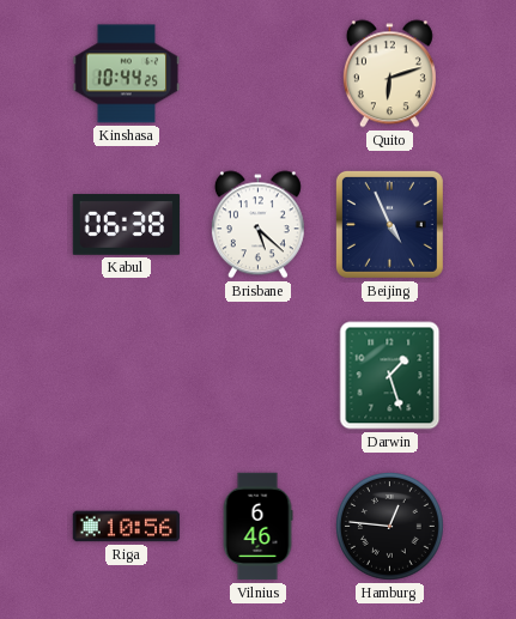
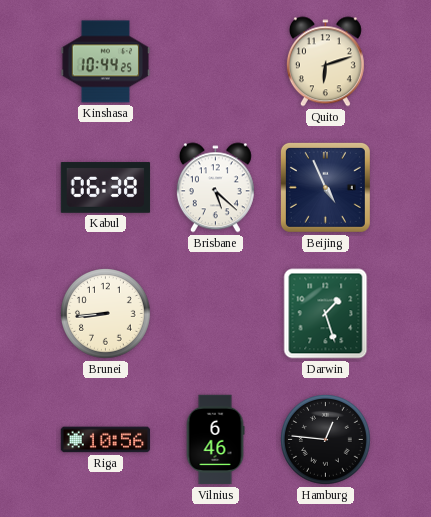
Brunei: none -> 8:44 (106, 314)
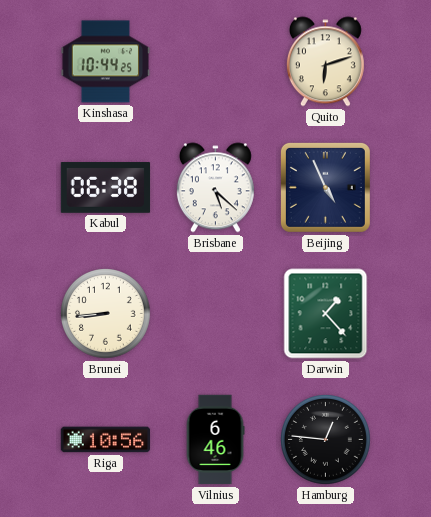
Darwin: 1:27 -> 1:23 (326, 314)
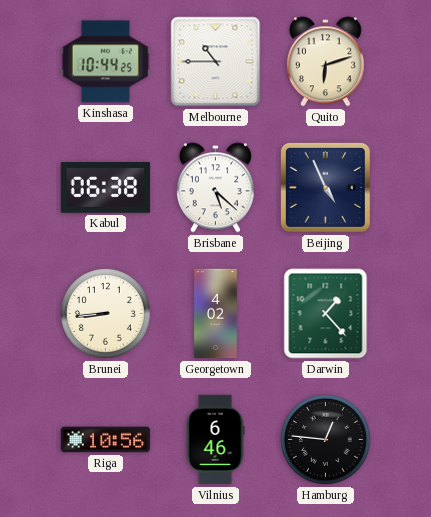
Melbourne: none -> 10:45 (216, 62)
Georgetown: none -> 4:02 (216, 314)
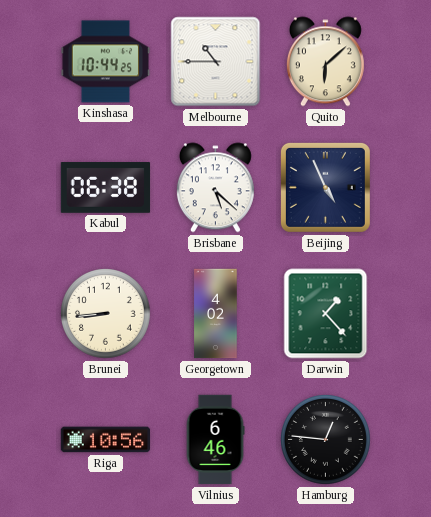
Quito: 6:12 -> 6:08 (325, 62)
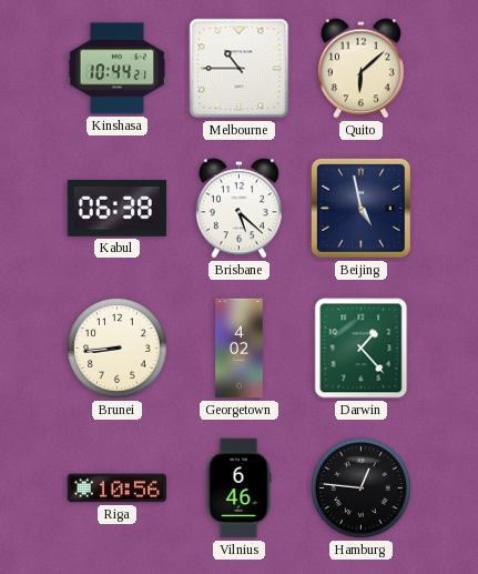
Kinshasa: 10:44:25 -> 10:44:21 (118, 69)
Beijing: 4:56 -> 4:58 (360, 208)
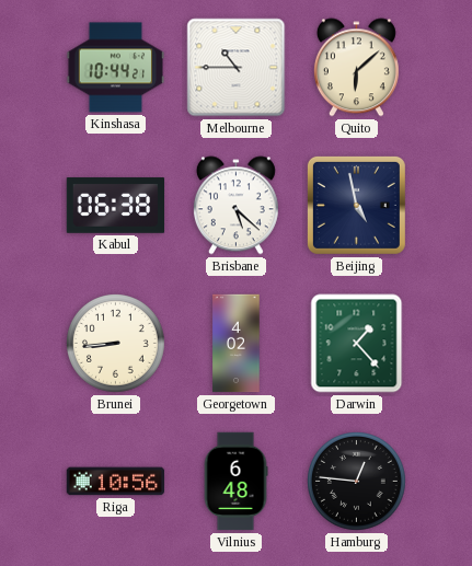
Vilnius: 6:46 -> 6:48 (235, 482)
